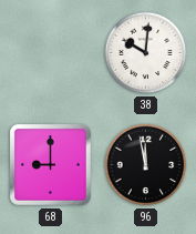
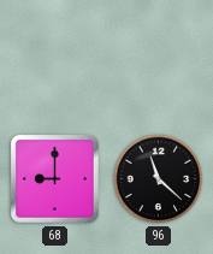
38: 10:01 -> none (146, 53)
96: 11:58 -> 11:22 (159, 179)
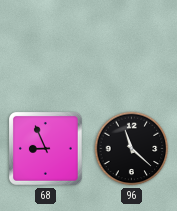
68: 9:00 -> 8:56 (46, 149)
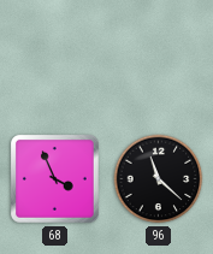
68: 8:56 -> 3:56 (55, 179)
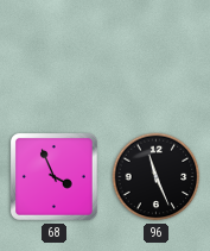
96: 11:22 -> 11:26 (157, 177)
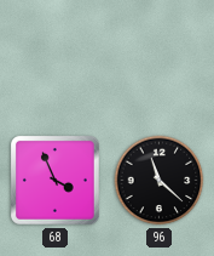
96: 11:26 -> 11:22 (160, 181)
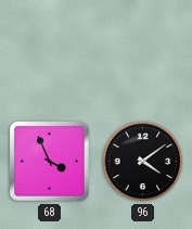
96: 11:22 -> 4:09 (143, 162)
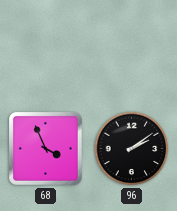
96: 4:09 -> 2:09 (132, 149)
